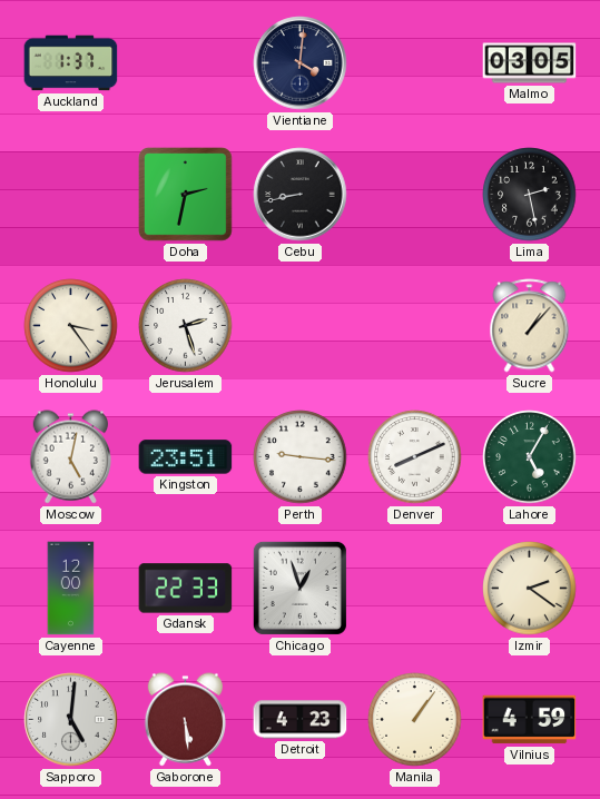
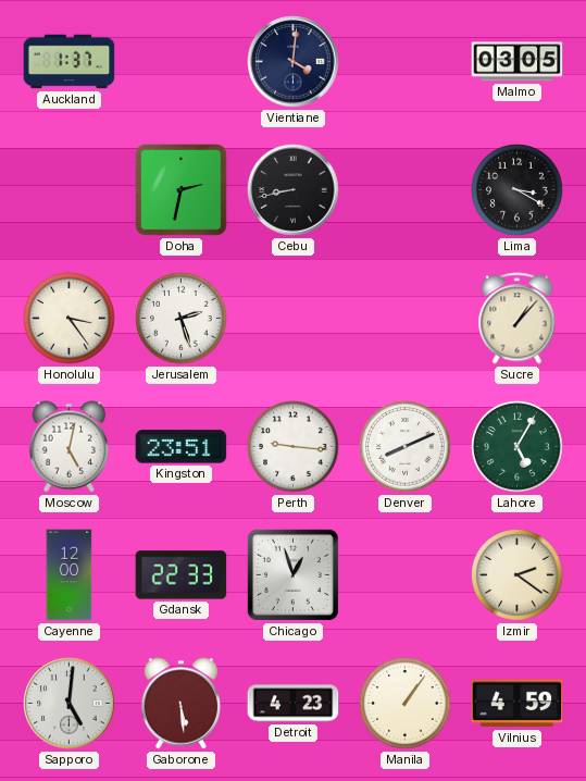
Lima: 2:28 -> 3:20 (518, 190)
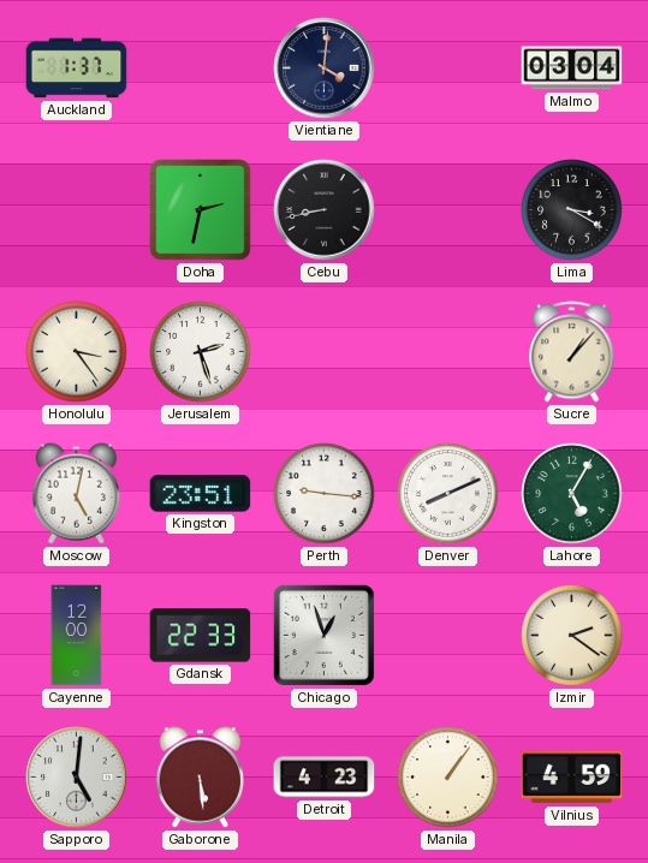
Malmo: 03:05 -> 03:04 (572, 69)
